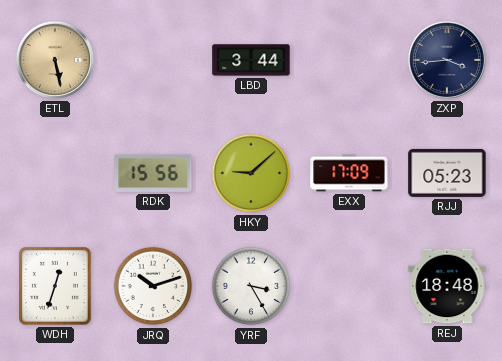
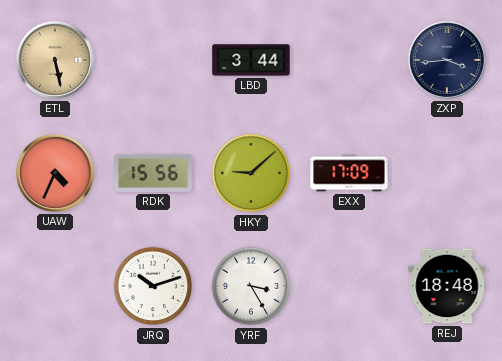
UAW: none -> 4:34 (55, 173)
RJJ: 05:23 -> none (447, 173)
WDH: 12:33 -> none (55, 286)
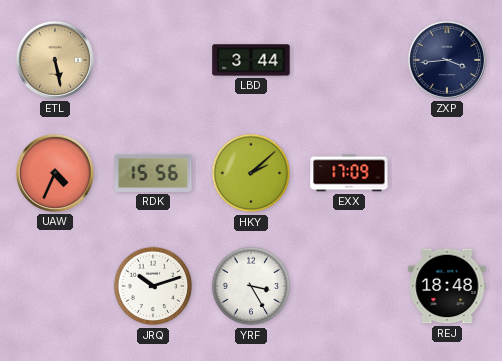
HKY: 9:08 -> 2:08 (251, 173)
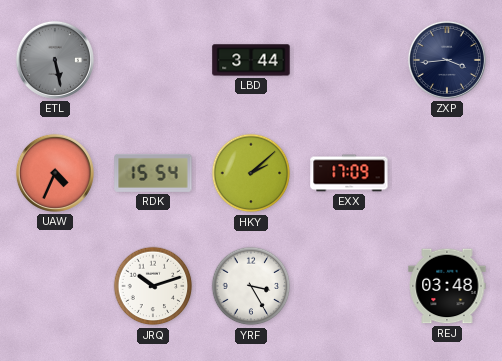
ETL dial: champagne -> grey (55, 60)
RDK: 15:56 -> 15:54 (153, 173)
REJ: 18:48 -> 03:48 (447, 286)
